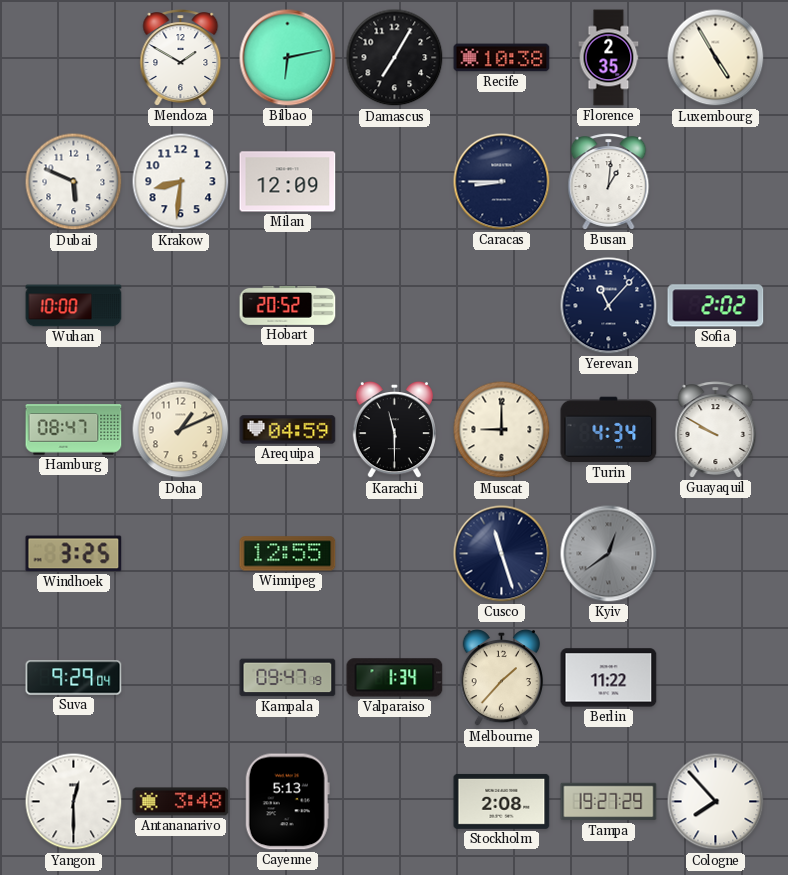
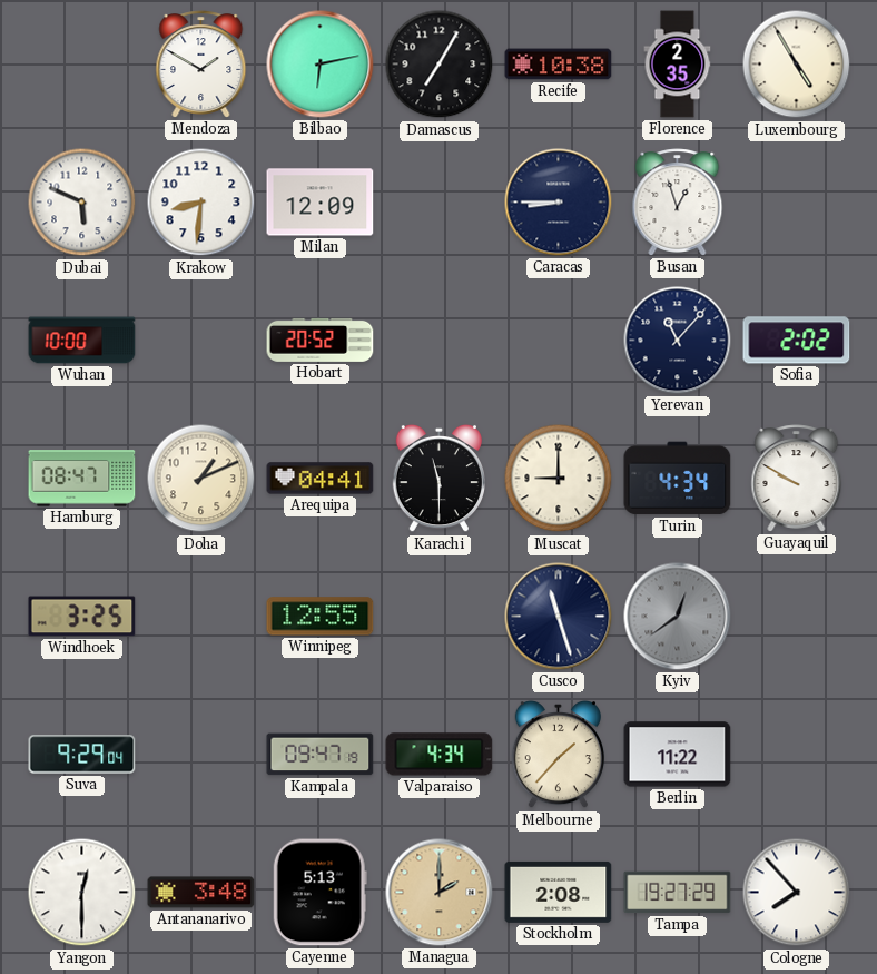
Busan: 1:01 -> 12:57 (678, 203)
Arequipa: 04:59 -> 04:41 (321, 479)
Valparaiso: 1:34 -> 4:34 (440, 755)
Managua: none -> 2:00 (440, 893)
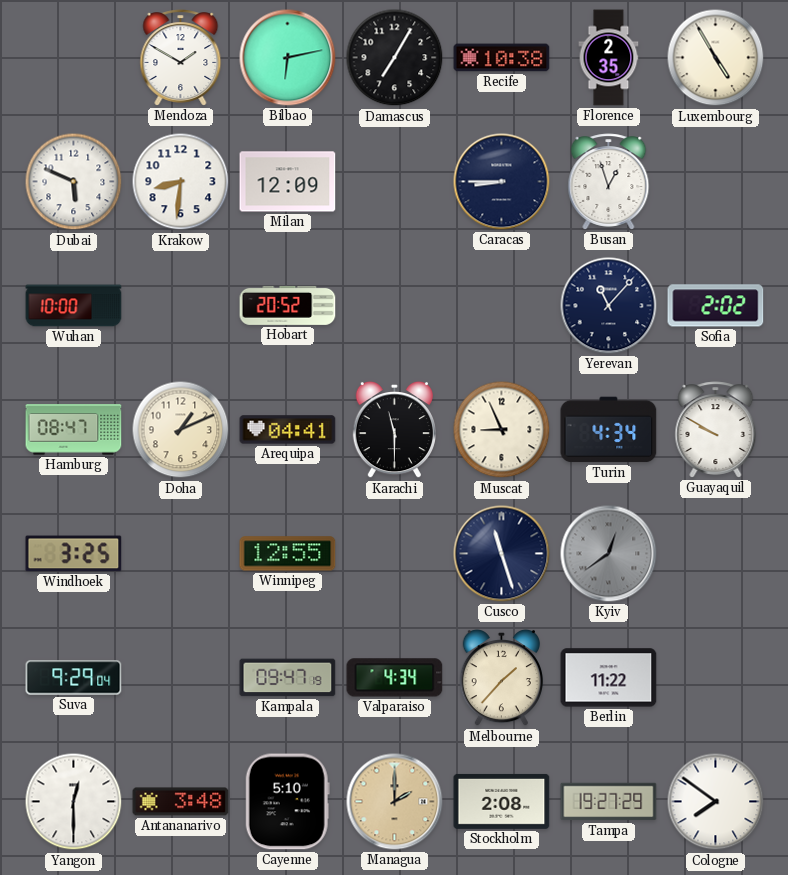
Muscat: 9:00 -> 8:56 (502, 430)
Cayenne: 5:13 -> 5:10 (287, 802)
Cologne: 7:53 -> 7:51 (716, 802)
